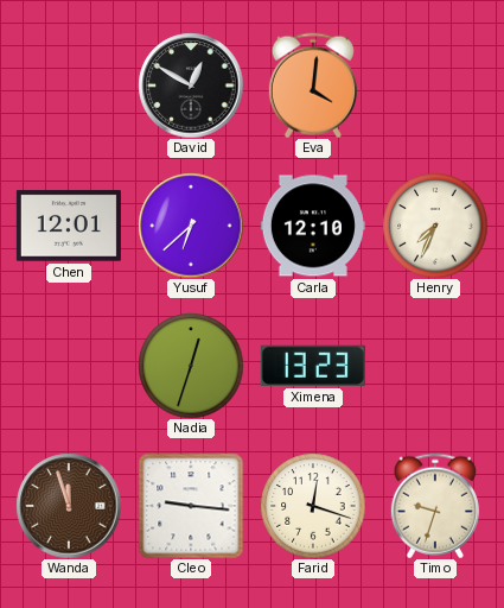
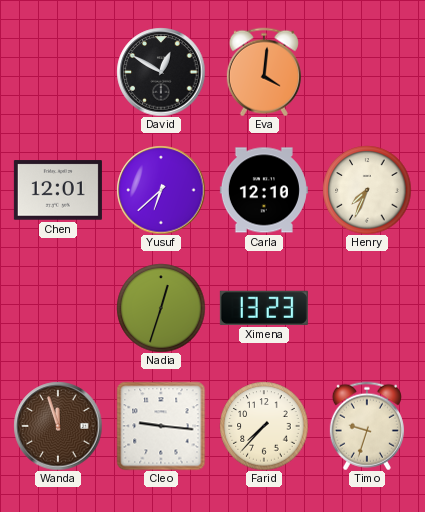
Farid: 12:18 -> 7:37 (264, 426)
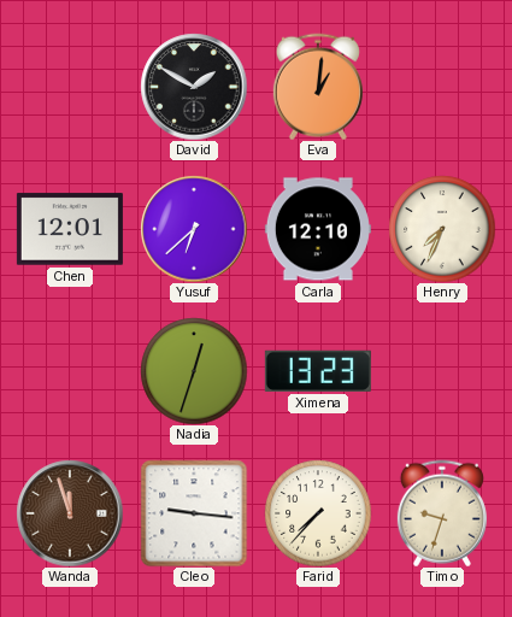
David: 12:50 -> 1:50 (194, 87)
Eva: 4:01 -> 1:01 (318, 87)
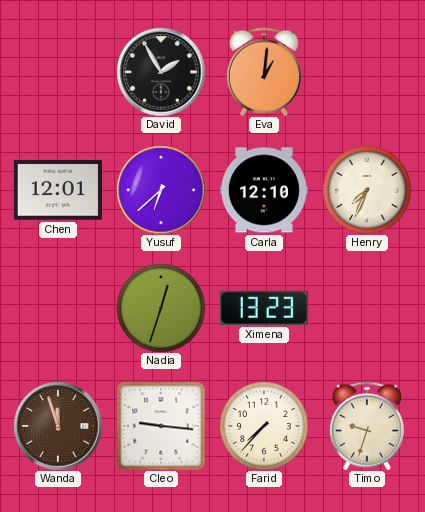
David: 1:50 -> 1:55 (161, 72)
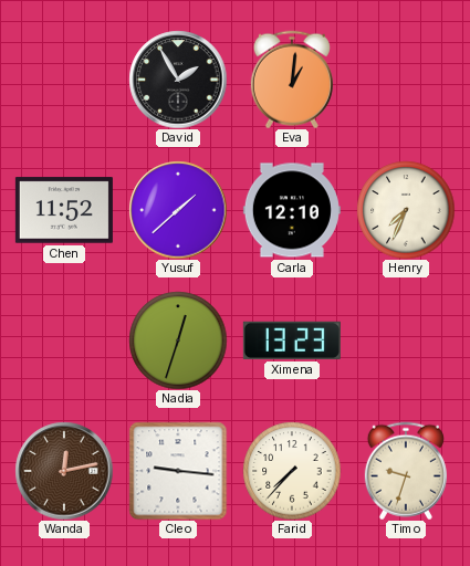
Chen: 12:01 -> 11:52 (64, 210)
Yusuf: 6:38 -> 1:38 (178, 210)
Wanda: 11:57 -> 12:13 (64, 471)
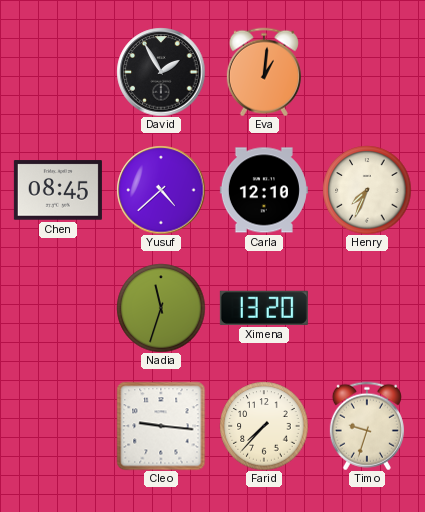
Chen: 11:52 -> 08:45 (58, 190)
Yusuf: 1:38 -> 4:38 (161, 190)
Nadia: 12:33 -> 11:33 (161, 308)
Ximena: 13:23 -> 13:20 (264, 308)
Wanda: 12:13 -> none (64, 471)
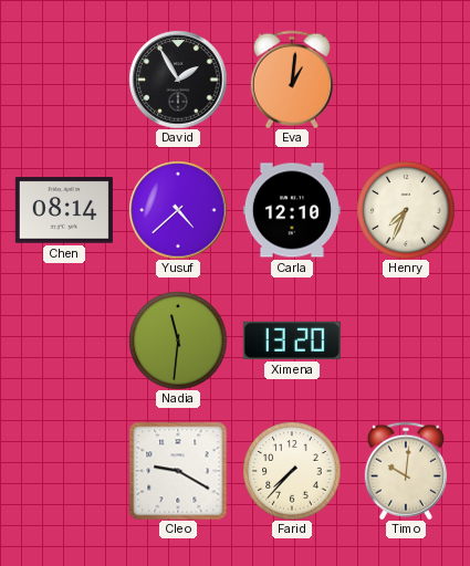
Chen: 08:45 -> 08:14 (64, 210)
Nadia: 11:33 -> 11:31 (178, 340)
Cleo: 9:16 -> 9:20 (178, 471)
Timo: 9:33 -> 10:01 (406, 471)
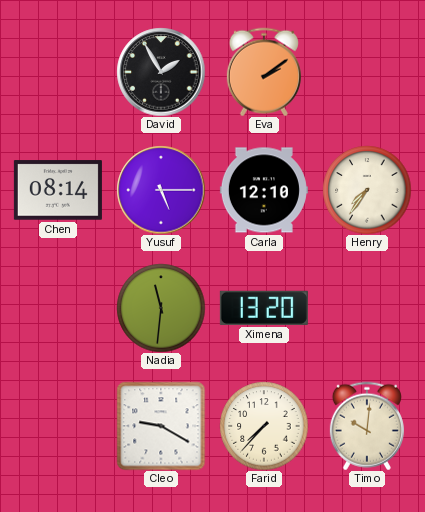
Eva: 1:01 -> 2:09 (264, 72)
Yusuf: 4:38 -> 5:15 (161, 190)
Henry: 7:34 -> 7:36 (367, 190)
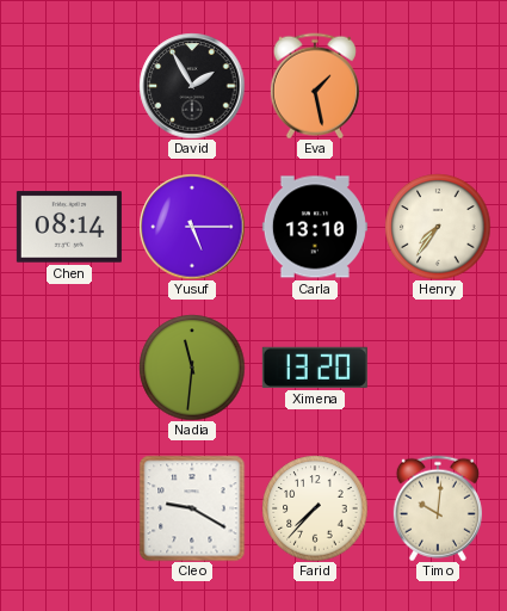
Eva: 2:09 -> 1:28 (315, 86)
Carla: 12:10 -> 13:10 (315, 227)
